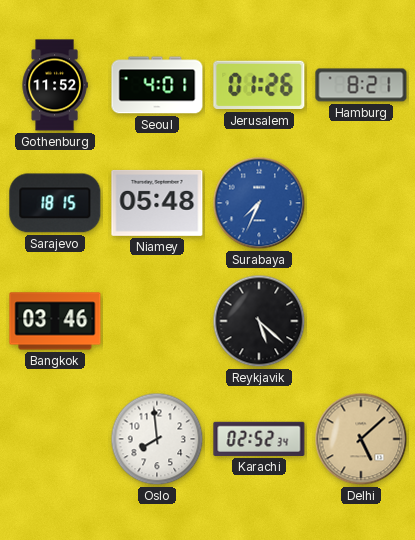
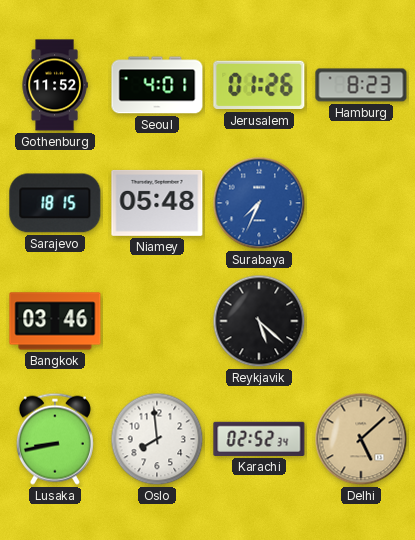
Hamburg: 8:21 -> 8:23 (361, 85)
Lusaka: none -> 8:43 (55, 439)
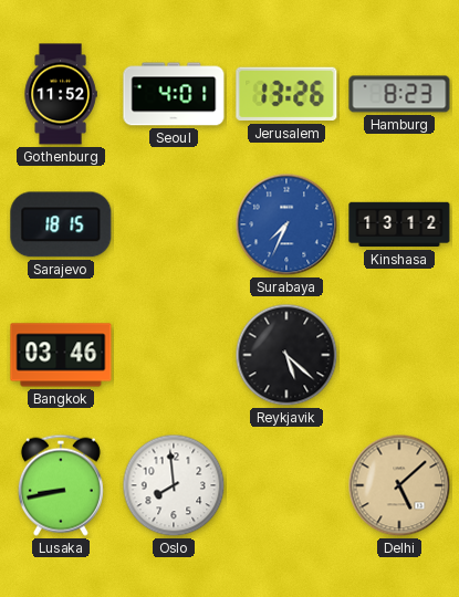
Jerusalem: 01:26 -> 13:26 (286, 94)
Niamey: 05:48 -> none (157, 203)
Kinshasa: none -> 13:12 (399, 224)
Karachi: 02:52 -> none (259, 439)
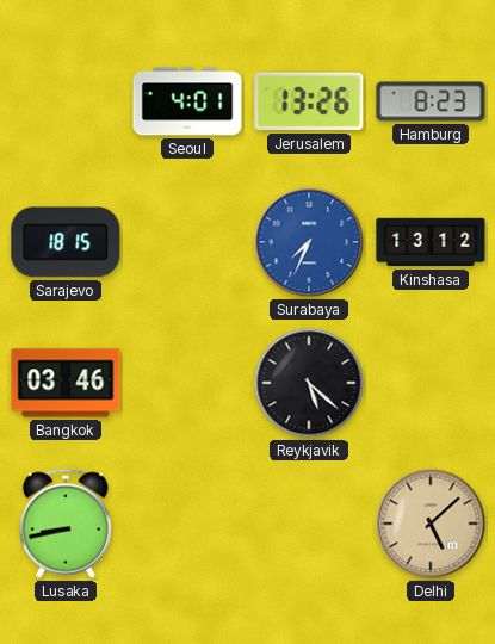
Gothenburg: 11:52 -> none (61, 94)
Oslo: 7:59 -> none (174, 485)
